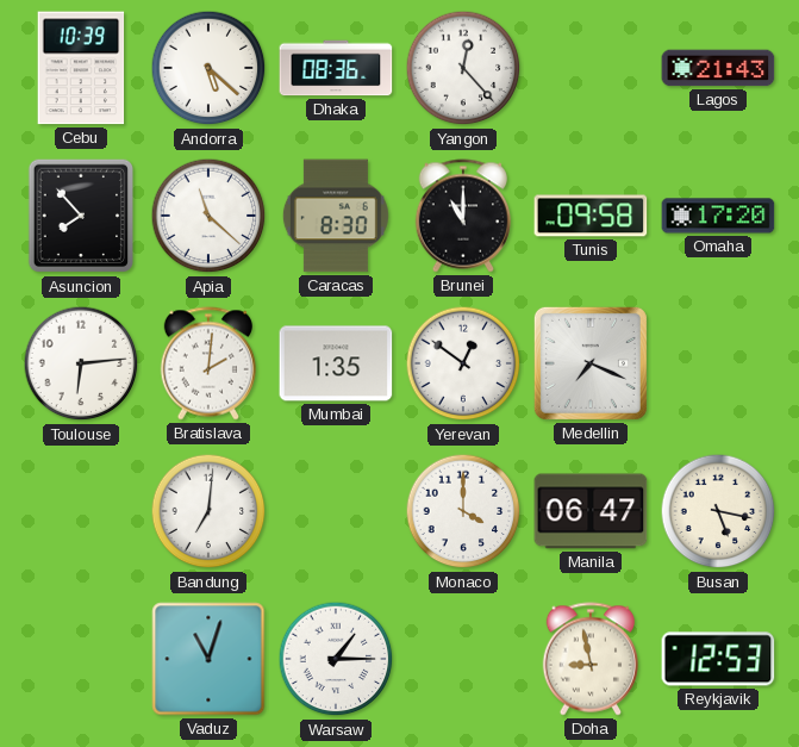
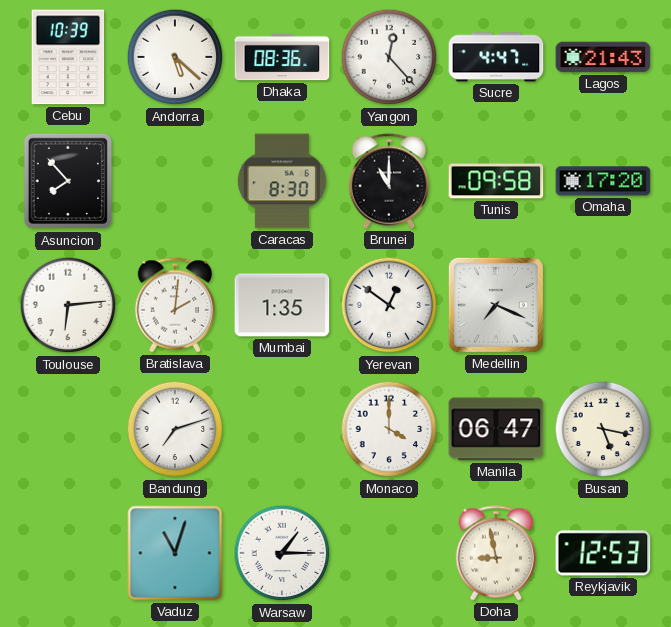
Sucre: none -> 4:47 (496, 57)
Apia: 11:22 -> none (208, 216)
Bandung: 7:01 -> 7:12 (175, 429)
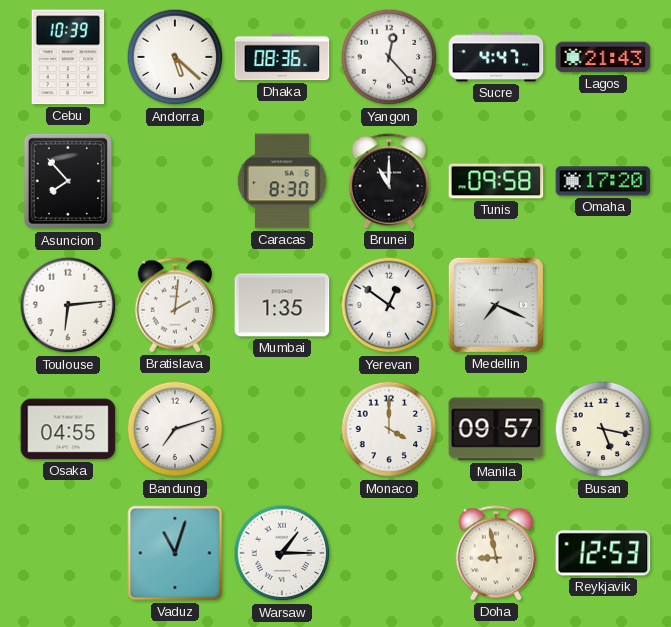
Osaka: none -> 04:55 (68, 429)
Manila: 06:47 -> 09:57 (496, 429)
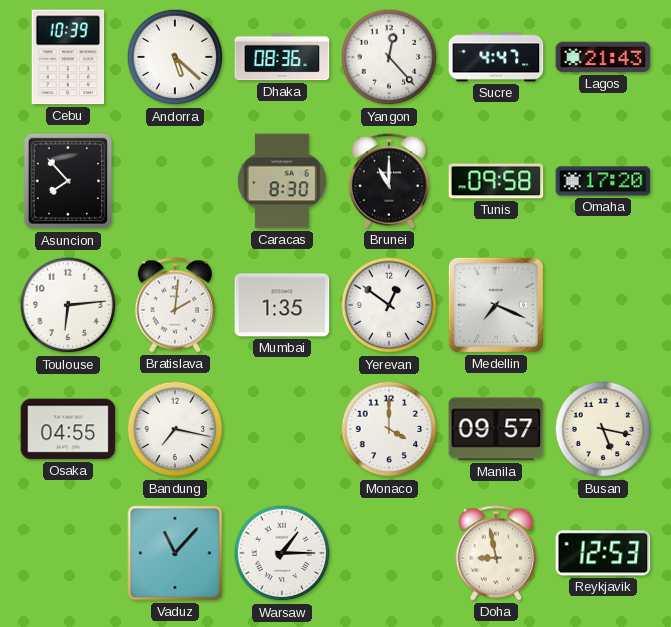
Bandung: 7:12 -> 7:17 (175, 429)
Vaduz: 11:03 -> 11:07 (175, 553)
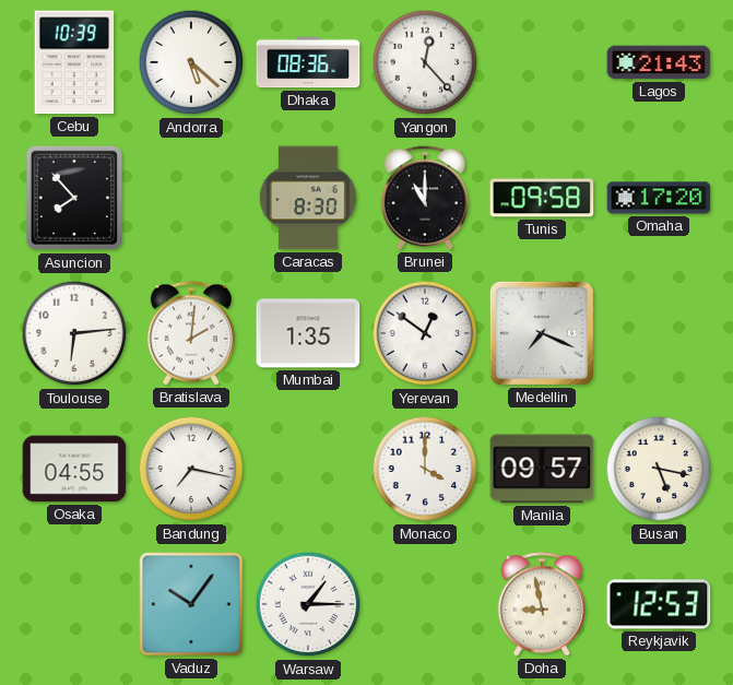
Sucre: 4:47 -> none (496, 57)
Vaduz: 11:07 -> 10:06 (191, 604)
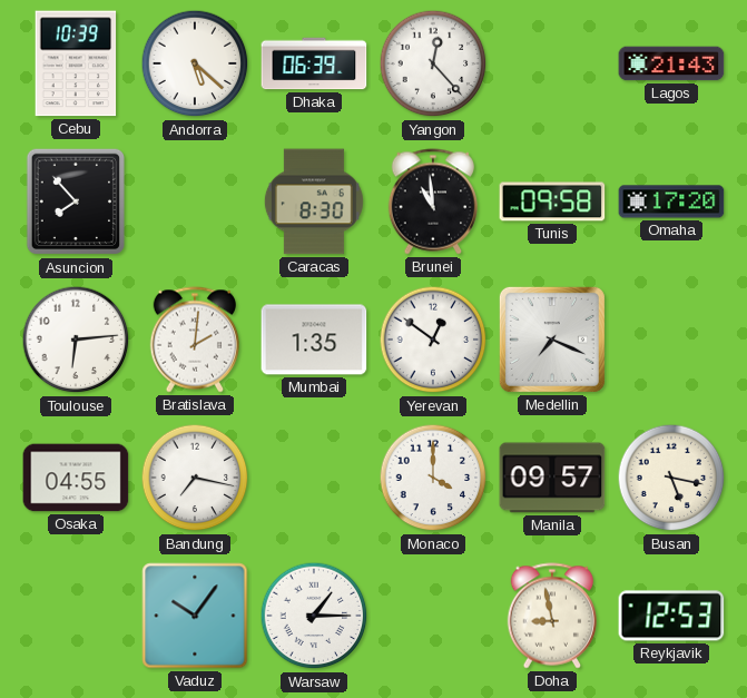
Dhaka: 08:36 -> 06:39 (314, 63)
Brunei: 11:00 -> 10:59 (432, 201)
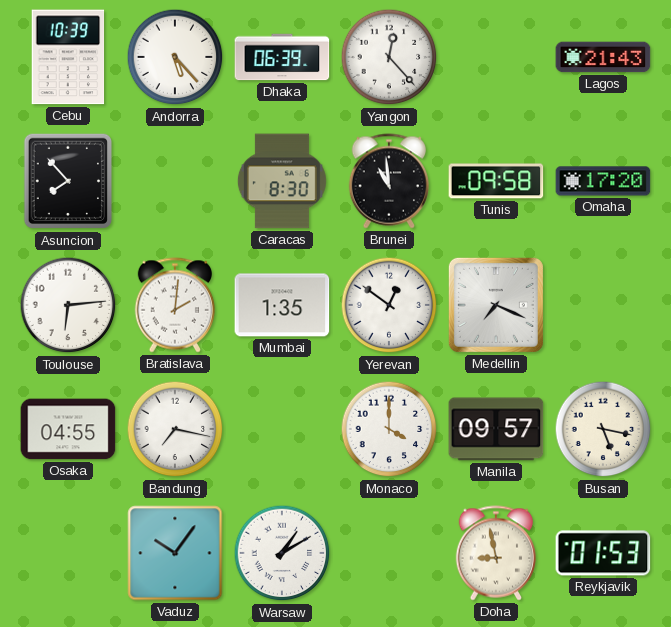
Andorra: 5:22 -> 5:23 (175, 57)
Warsaw: 1:15 -> 1:10 (282, 553)
Reykjavik: 12:53 -> 01:53 (603, 553)
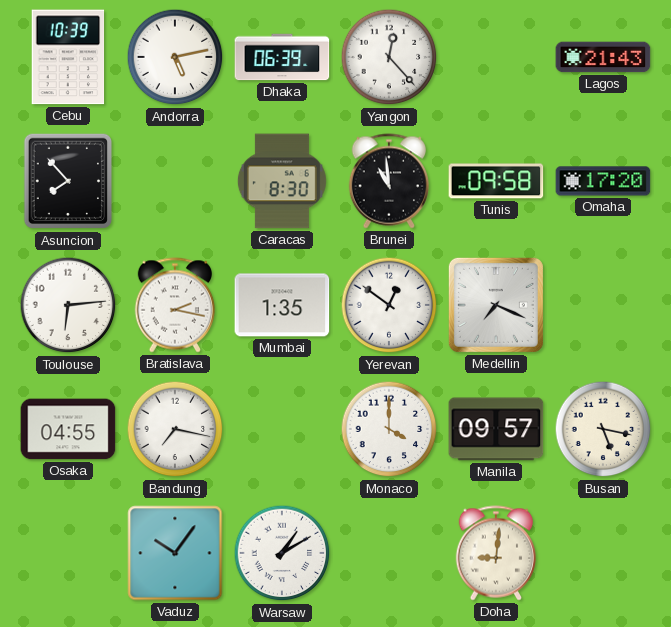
Andorra: 5:23 -> 5:13 (175, 57)
Bratislava: 2:01 -> 2:17 (174, 305)
Doha: 8:58 -> 9:01 (495, 553)
Reykjavik: 01:53 -> none (603, 553)
